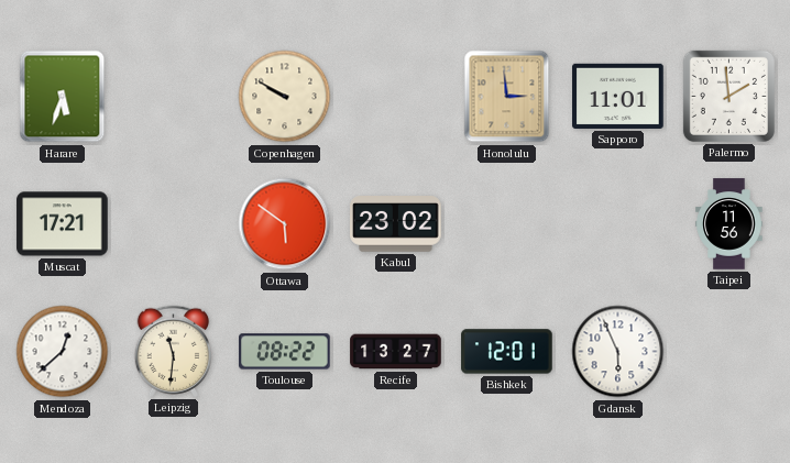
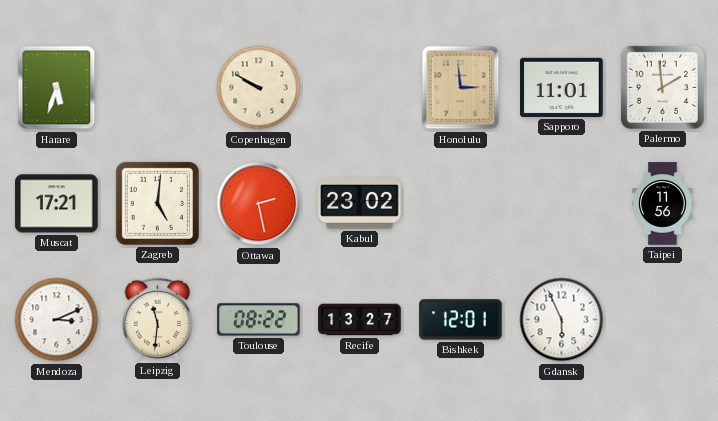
Zagreb: none -> 5:01 (157, 203)
Ottawa: 5:51 -> 2:28 (259, 204)
Mendoza: 12:38 -> 3:11 (57, 320)
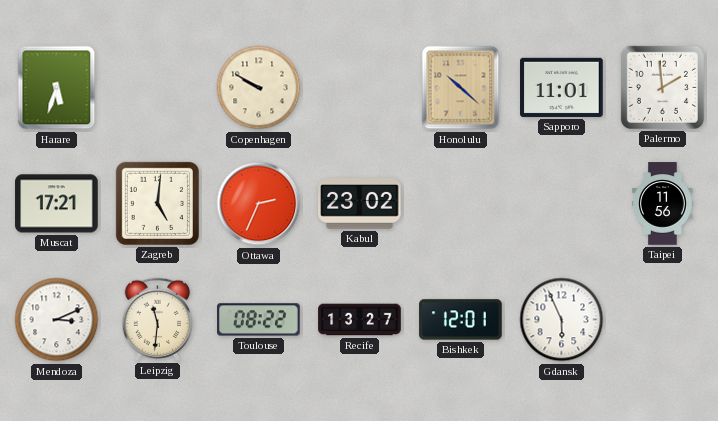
Honolulu: 2:59 -> 10:22 (461, 88)
Ottawa: 2:28 -> 2:34 (259, 204)
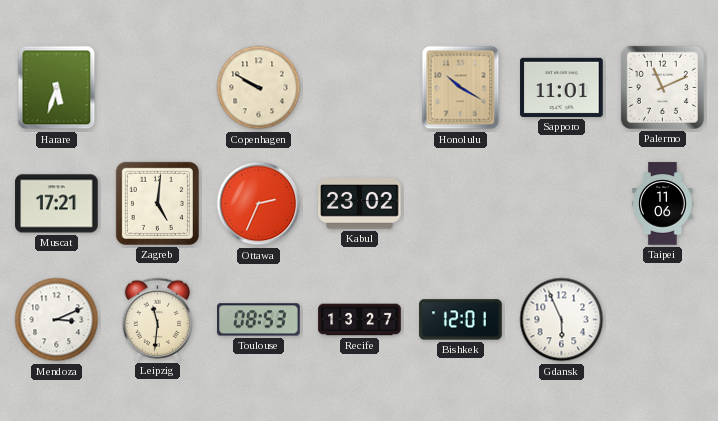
Honolulu: 10:22 -> 10:20 (461, 88)
Palermo: 1:59 -> 11:11 (662, 87)
Taipei: 11:56 -> 11:06 (663, 204)
Toulouse: 08:22 -> 08:53 (259, 320)
